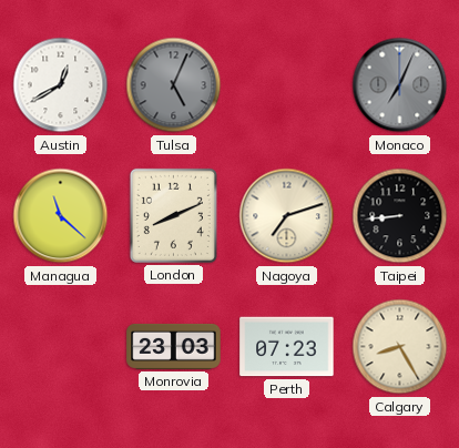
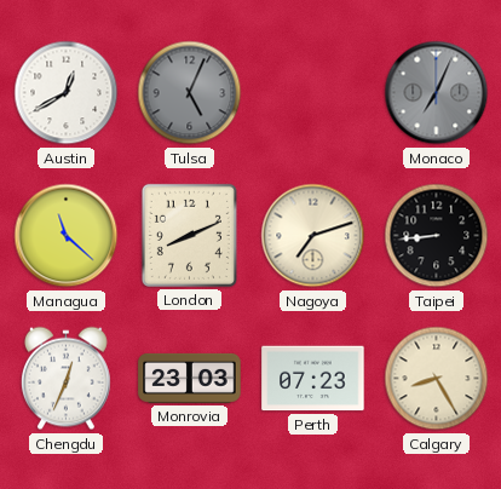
Chengdu: none -> 12:34 (67, 379)
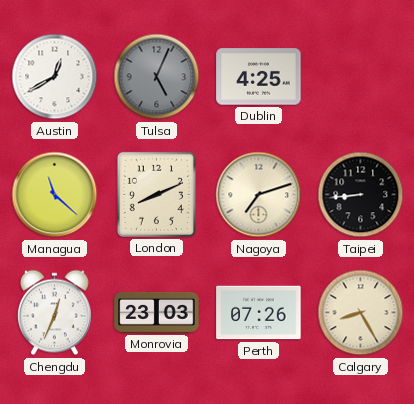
Dublin: none -> 4:25 (259, 77)
Monaco: 7:04 -> none (437, 93)
Perth: 07:23 -> 07:26 (259, 313)
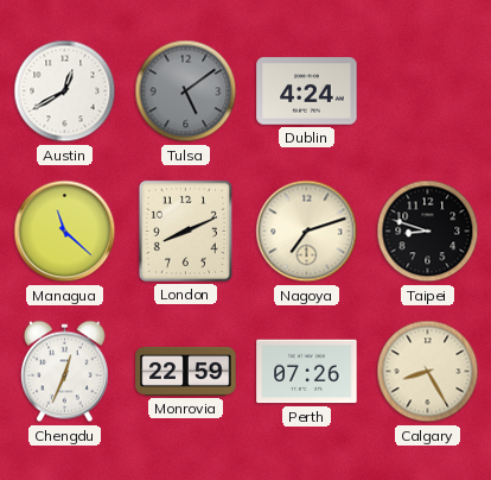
Tulsa: 5:04 -> 5:09 (186, 91)
Dublin: 4:25 -> 4:24 (307, 91)
Taipei: 8:44 -> 8:48 (428, 232)
Monrovia: 23:03 -> 22:59 (186, 371)
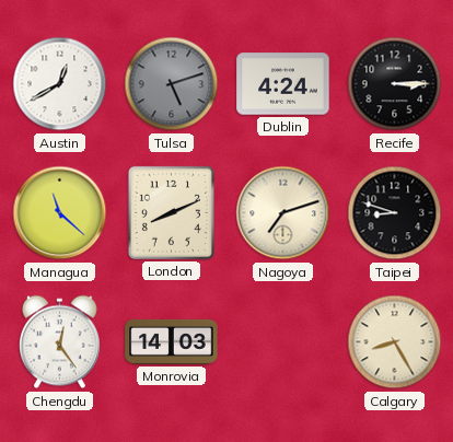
Tulsa: 5:09 -> 5:12 (172, 84)
Recife: none -> 3:15 (395, 84)
Chengdu: 12:34 -> 12:24 (60, 342)
Monrovia: 22:59 -> 14:03 (172, 341)
Perth: 07:26 -> none (307, 372)
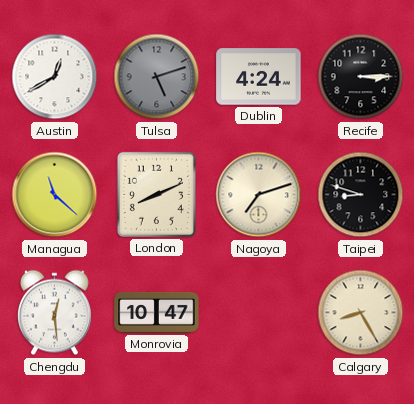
Chengdu: 12:24 -> 12:29 (55, 313)
Monrovia: 14:03 -> 10:47 (157, 312)
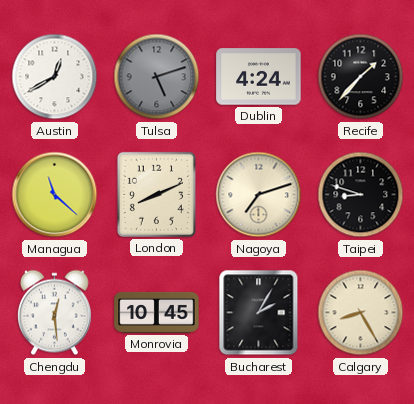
Recife: 3:15 -> 1:37 (361, 77)
Monrovia: 10:47 -> 10:45 (157, 312)
Bucharest: none -> 2:05 (259, 313)
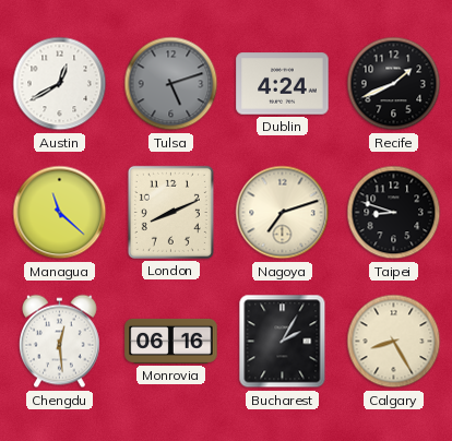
Recife: 1:37 -> 1:41 (394, 84)
Monrovia: 10:45 -> 06:16 (171, 341)
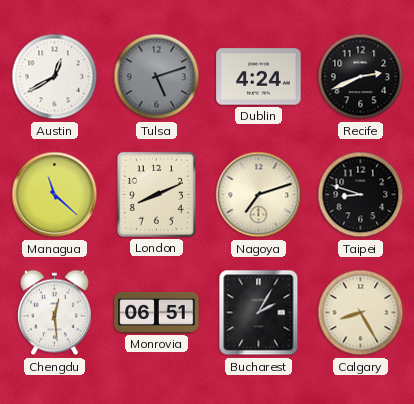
Recife: 1:41 -> 2:41 (361, 77)
Monrovia: 06:16 -> 06:51 (157, 312)
